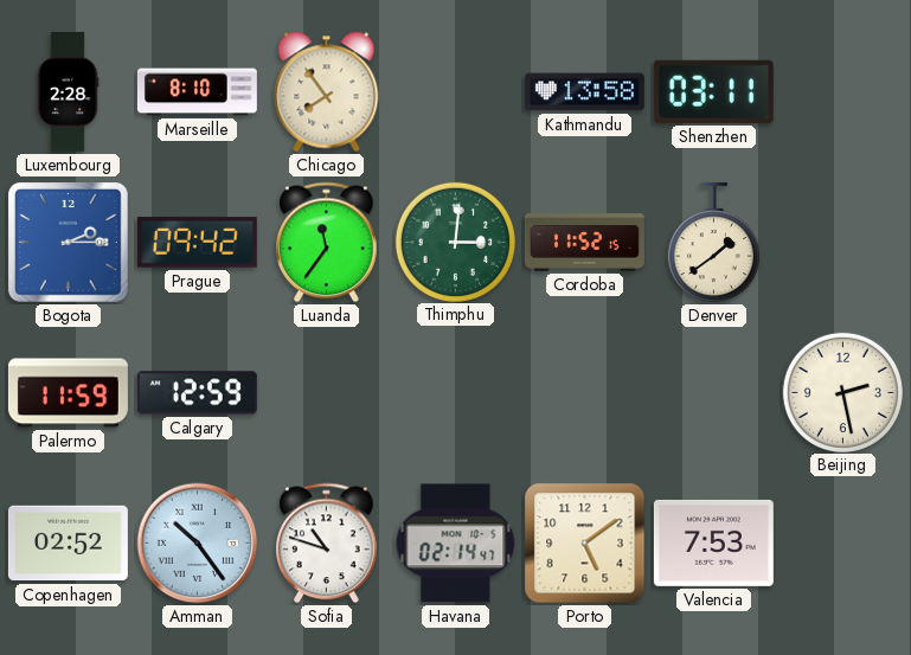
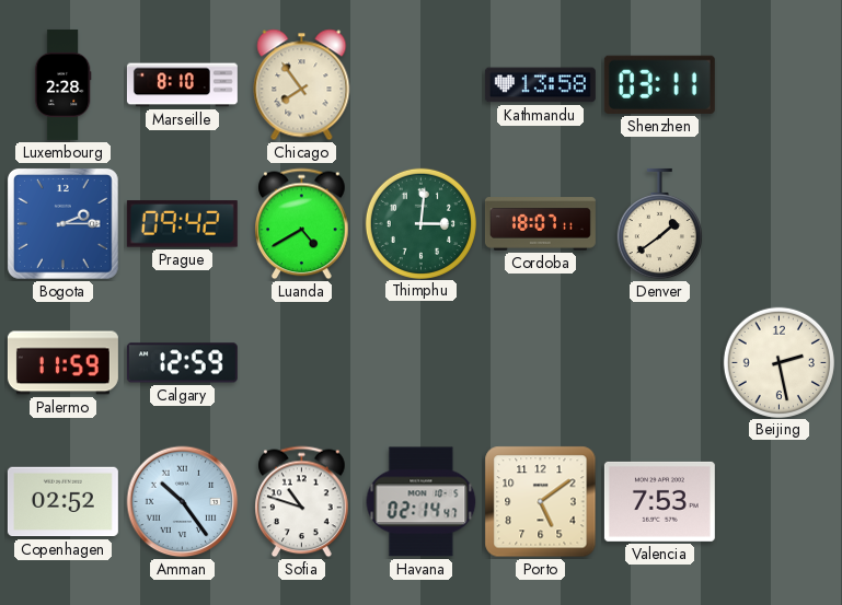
Luanda: 11:36 -> 4:40 (302, 224)
Cordoba: 11:52 -> 18:07 (540, 224)
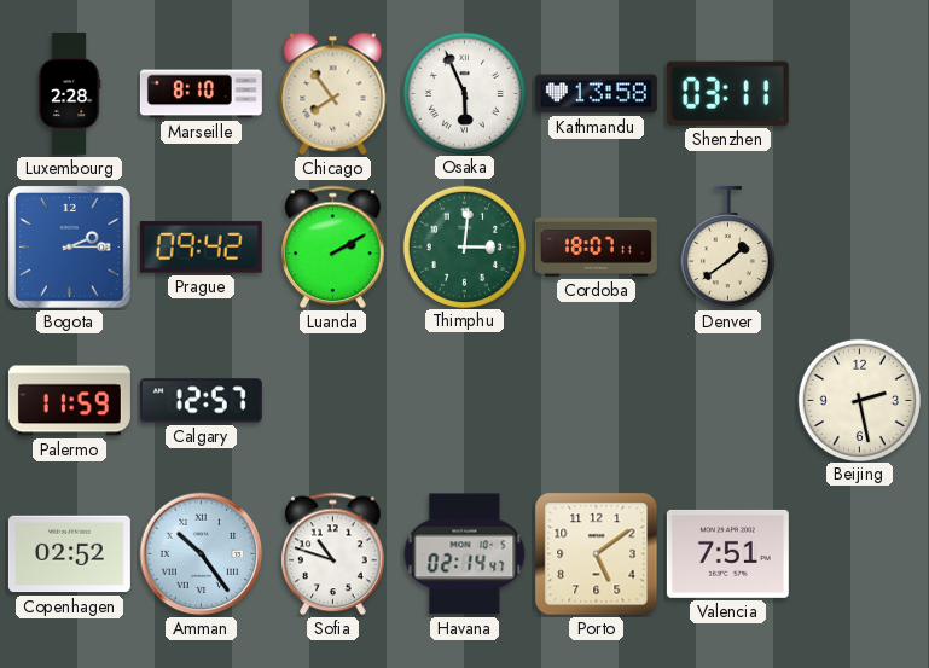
Osaka: none -> 5:56 (464, 93)
Luanda: 4:40 -> 2:10 (333, 248)
Calgary: 12:59 -> 12:57 (201, 401)
Valencia: 7:53 -> 7:51 (727, 553)
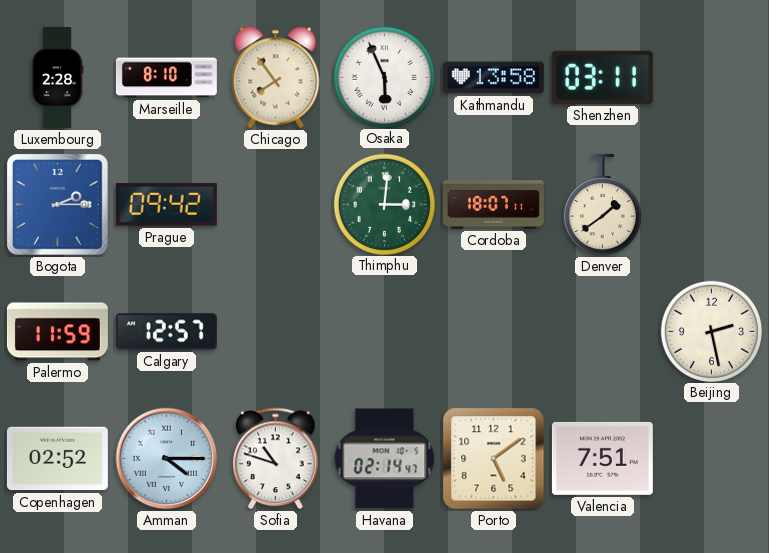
Luanda: 2:10 -> none (333, 248)
Amman: 10:24 -> 4:15 (167, 459)
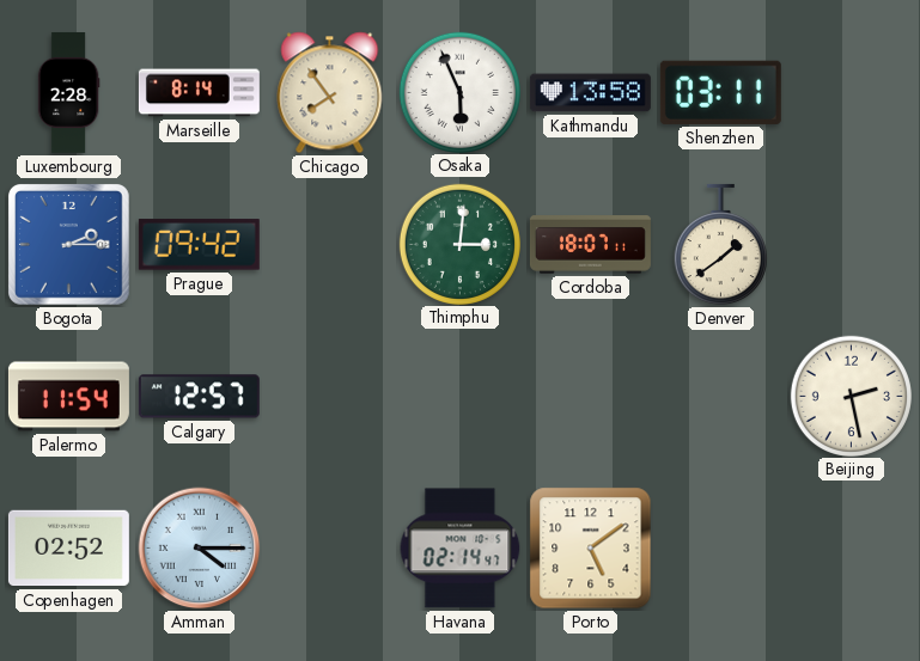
Marseille: 8:10 -> 8:14 (199, 93)
Palermo: 11:59 -> 11:54 (68, 397)
Sofia: 10:48 -> none (276, 459)
Valencia: 7:51 -> none (602, 458)
